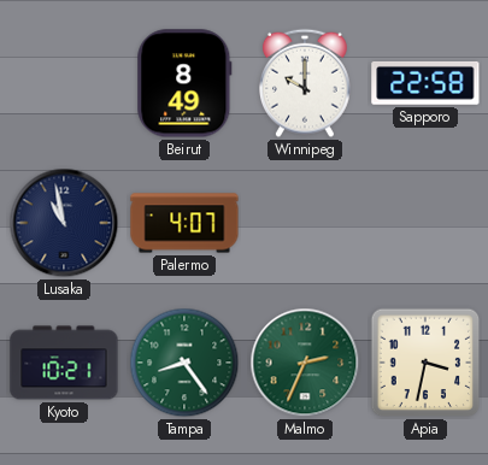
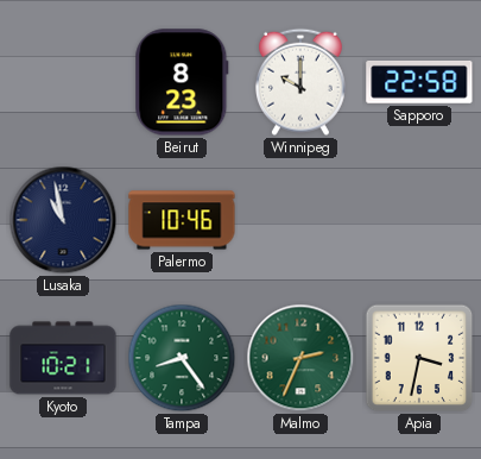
Beirut: 8:49 -> 8:23 (182, 82)
Palermo: 4:07 -> 10:46 (182, 220)
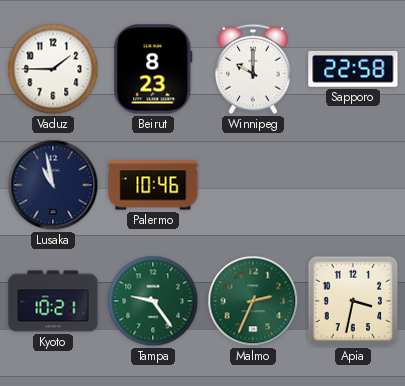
Vaduz: none -> 1:45 (53, 69)
Tampa: 8:24 -> 9:24 (153, 301)
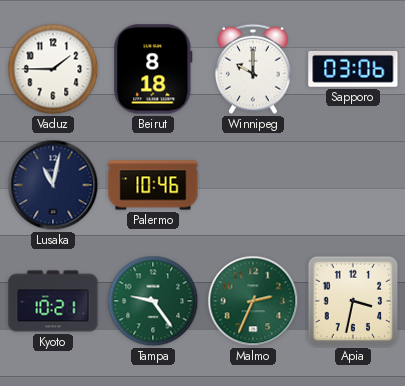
Beirut: 8:23 -> 8:18 (153, 69)
Sapporo: 22:58 -> 03:06 (353, 69)
Lusaka: 10:58 -> 11:02 (53, 185)
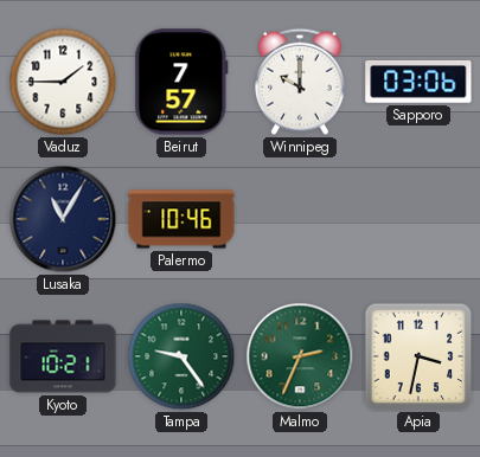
Beirut: 8:18 -> 7:57 (181, 82)
Lusaka: 11:02 -> 11:05 (63, 219)
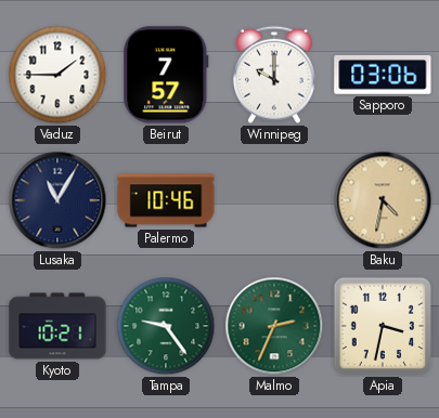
Baku: none -> 4:32 (383, 200)
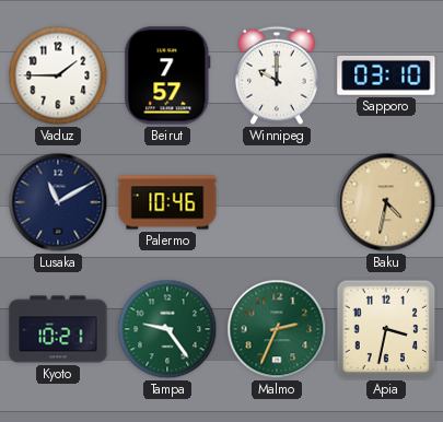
Sapporo: 03:06 -> 03:10 (386, 75)
Lusaka: 11:05 -> 11:10 (58, 202)
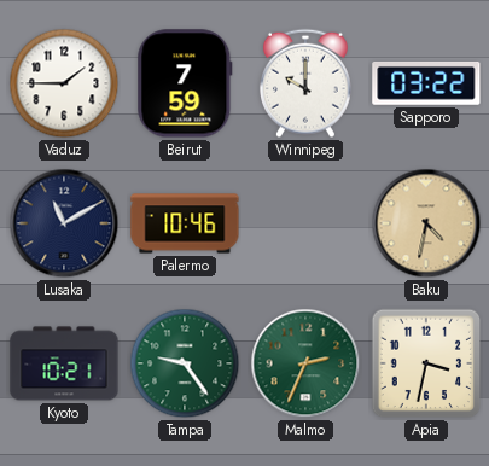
Beirut: 7:57 -> 7:59 (185, 83)
Sapporo: 03:10 -> 03:22 (426, 83)
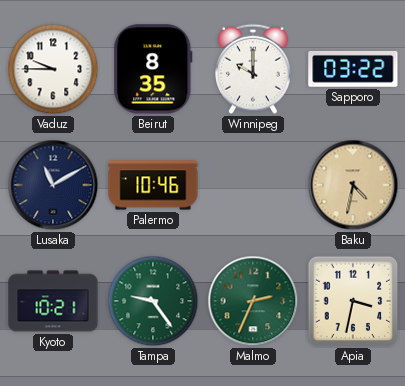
Vaduz: 1:45 -> 9:45 (53, 69)
Beirut: 7:59 -> 8:35 (153, 69)
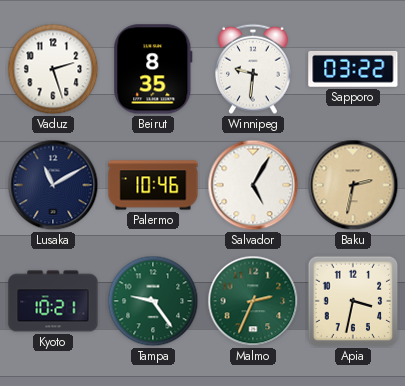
Vaduz: 9:45 -> 2:27 (53, 69)
Winnipeg: 10:00 -> 9:31 (254, 69)
Salvador: none -> 5:05 (253, 185)
Baku: 4:32 -> 2:32 (353, 185)
